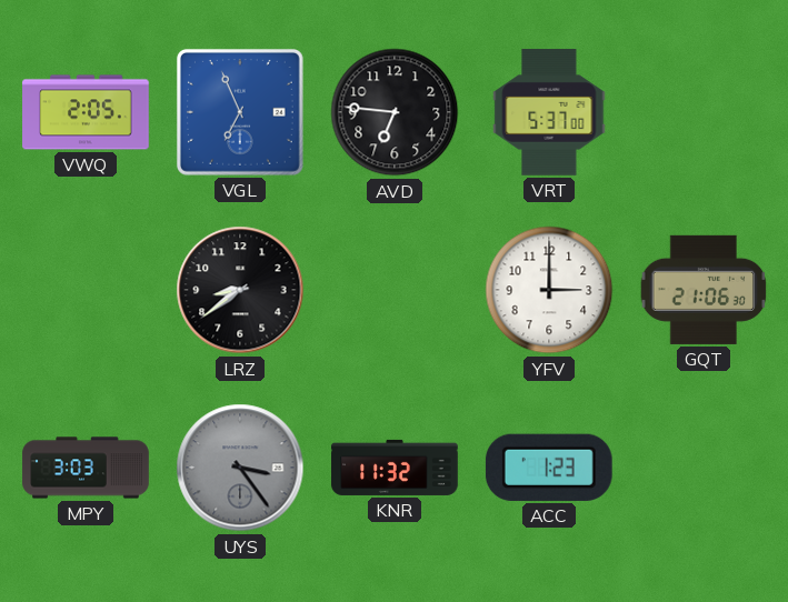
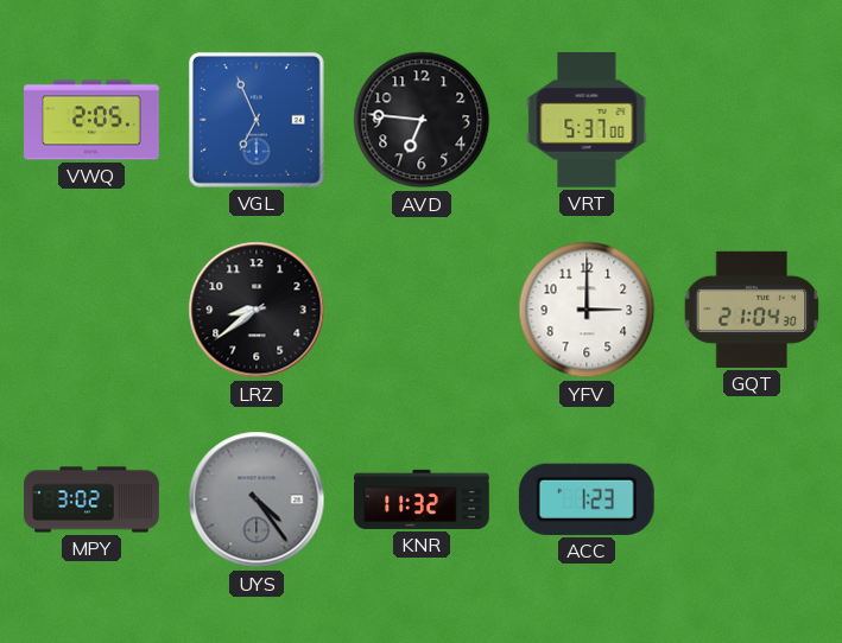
GQT: 21:06 -> 21:04 (752, 310)
MPY: 3:03 -> 3:02 (91, 499)
UYS: 3:24 -> 4:24 (257, 499)
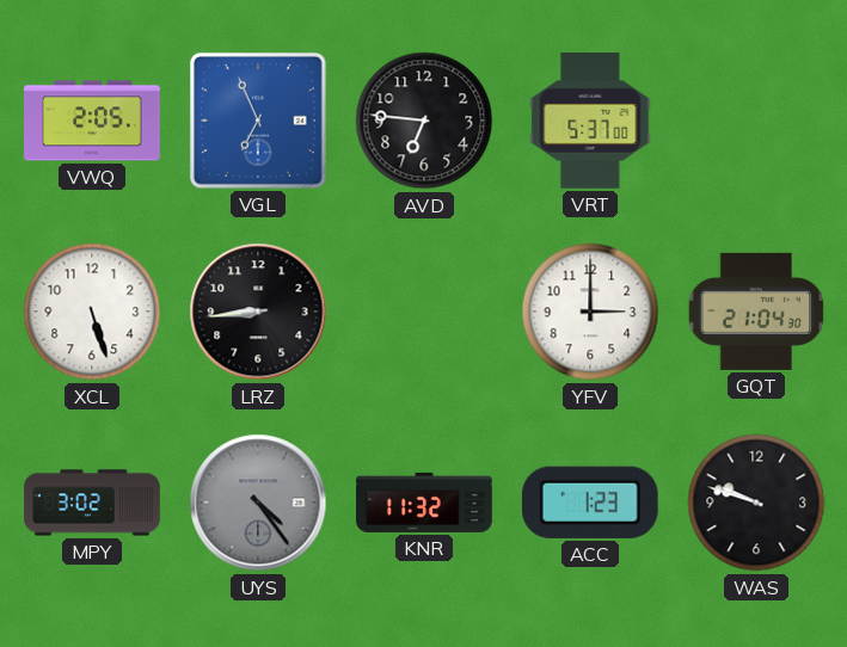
XCL: none -> 5:27 (92, 312)
LRZ: 8:39 -> 8:44 (258, 312)
WAS: none -> 9:48 (756, 503)
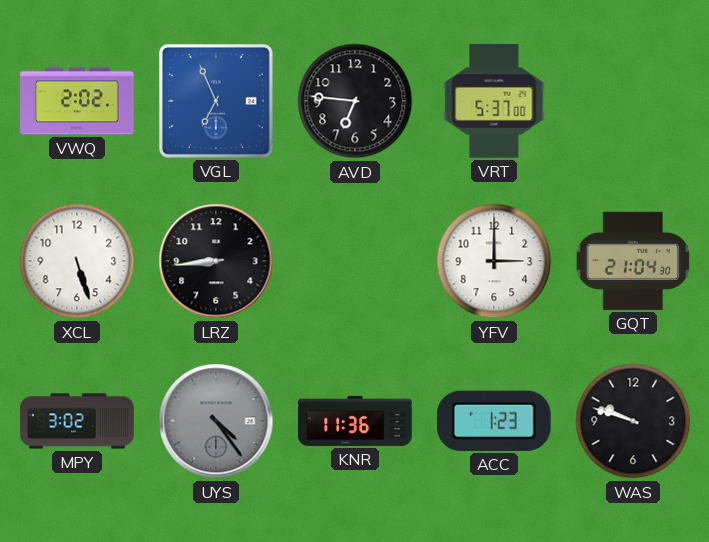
VWQ: 2:05 -> 2:02 (77, 101)
KNR: 11:32 -> 11:36 (355, 421)
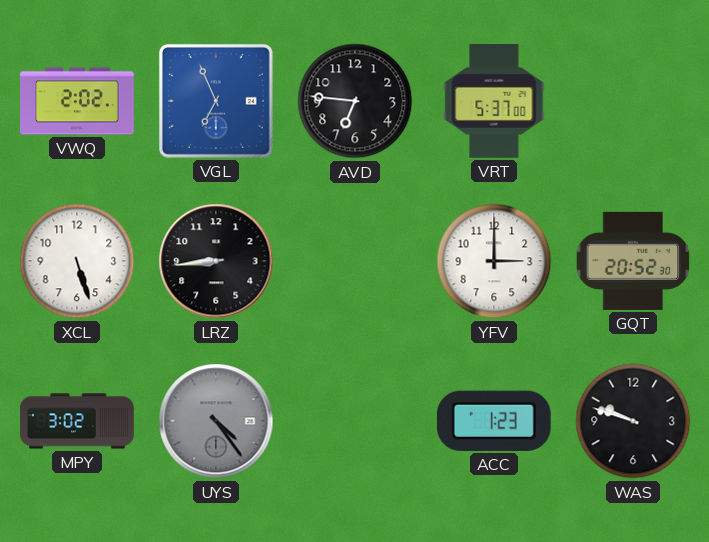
GQT: 21:04 -> 20:52 (633, 261)
KNR: 11:36 -> none (355, 421)
